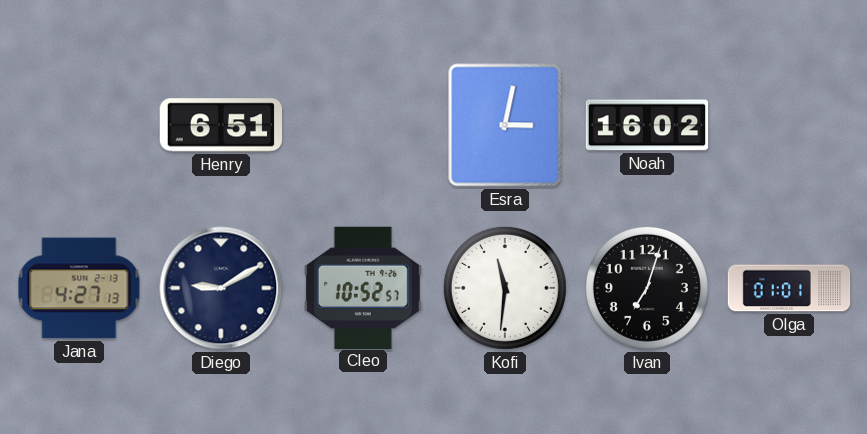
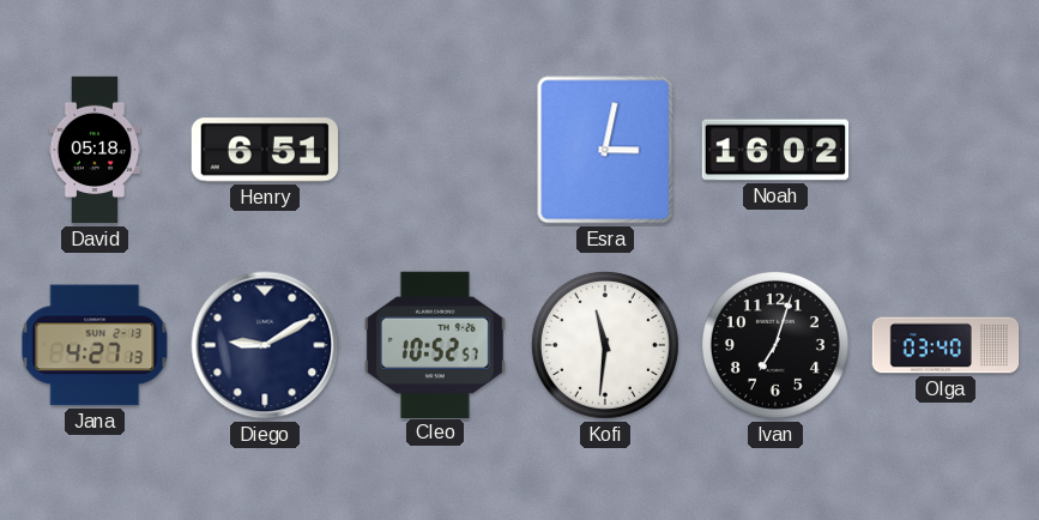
David: none -> 05:18 (95, 150)
Olga: 01:01 -> 03:40 (946, 345)
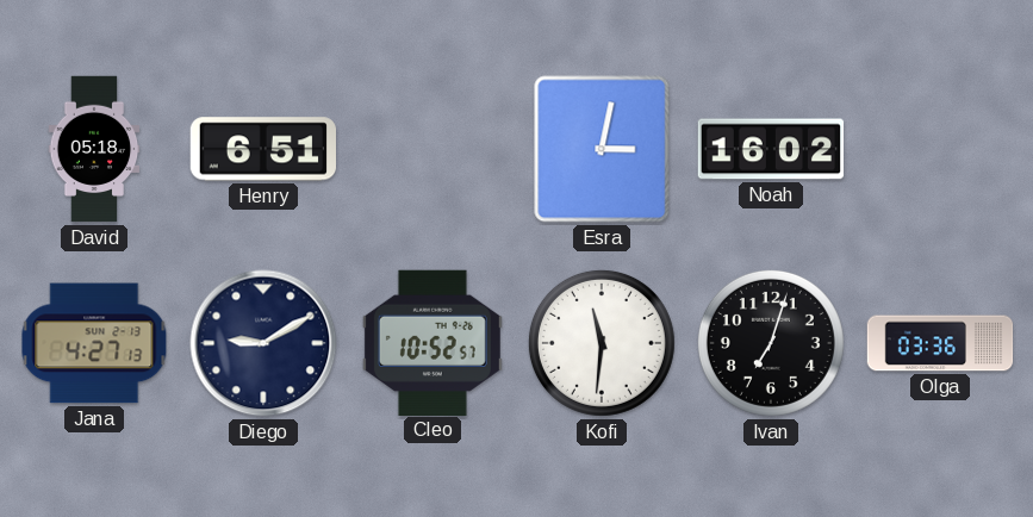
Olga: 03:40 -> 03:36 (940, 343)
